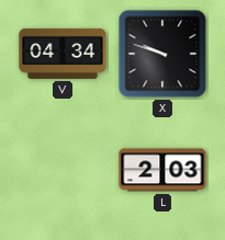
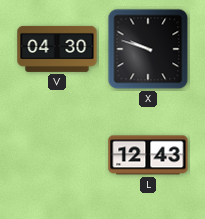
V: 04:34 -> 04:30 (57, 49)
L: 2:03 -> 12:43 (148, 155)
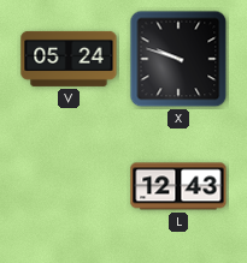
V: 04:30 -> 05:24 (69, 59)
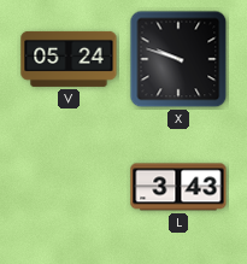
L: 12:43 -> 3:43 (178, 187)
